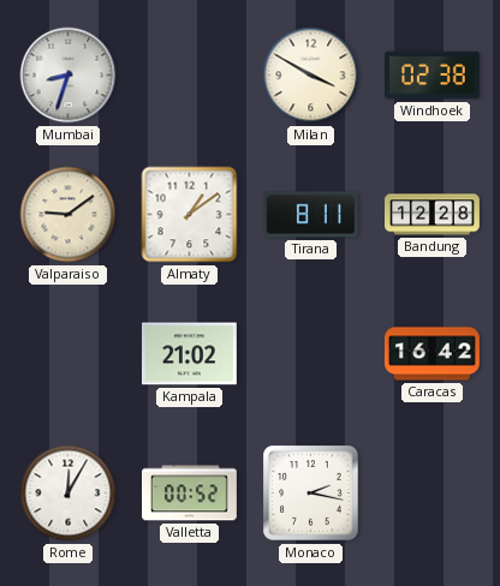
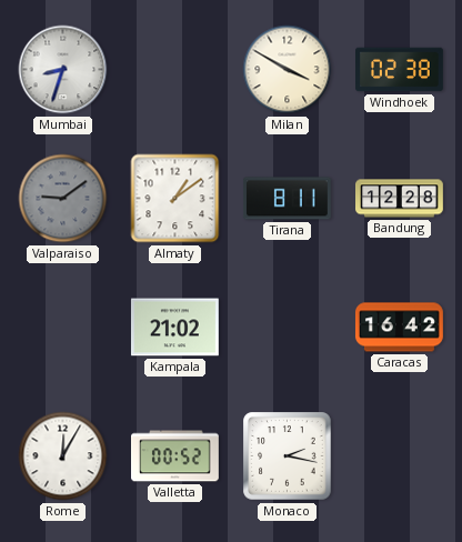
Valparaiso dial: cream -> grey (63, 199)
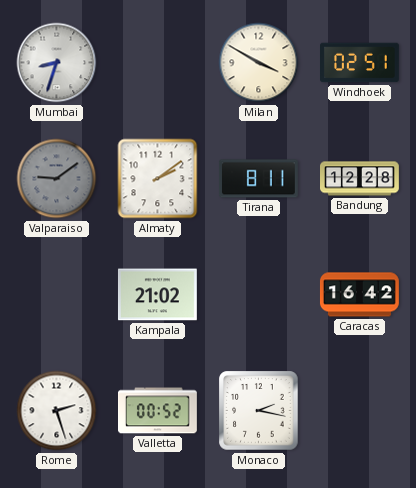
Windhoek: 02:38 -> 02:51 (360, 63)
Almaty: 1:09 -> 2:09 (158, 179)
Rome: 12:05 -> 2:27 (57, 411)
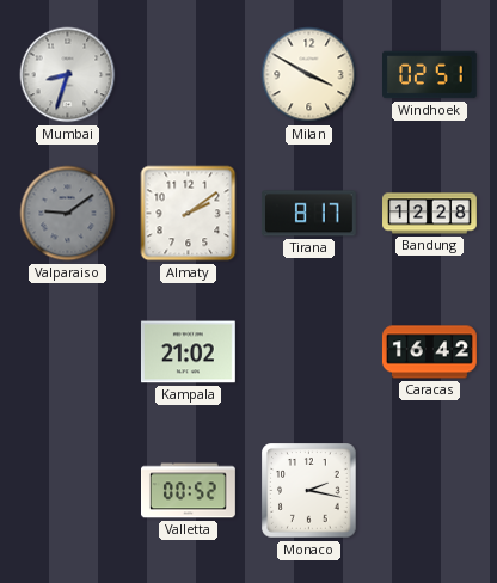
Tirana: 8:11 -> 8:17 (308, 214)
Rome: 2:27 -> none (57, 411)
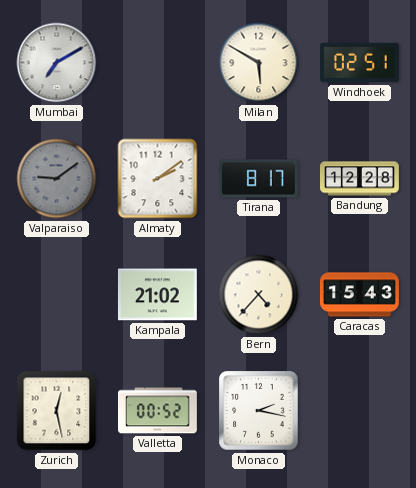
Mumbai: 8:33 -> 7:10 (57, 63)
Milan: 3:50 -> 5:50 (259, 63)
Bern: none -> 4:37 (259, 295)
Caracas: 16:42 -> 15:43 (359, 295)
Zurich: none -> 12:28 (57, 411)
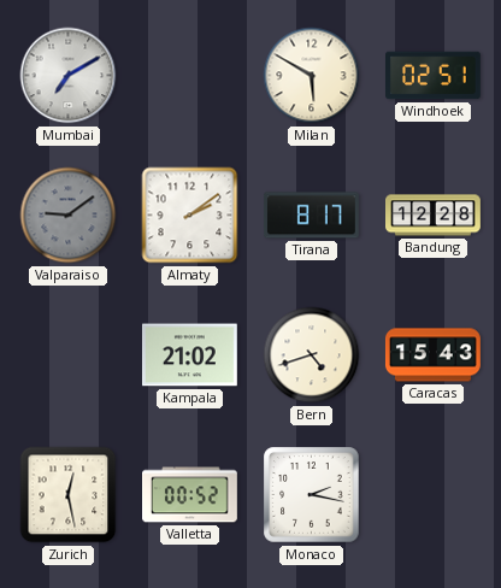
Bern: 4:37 -> 4:42 (312, 355)
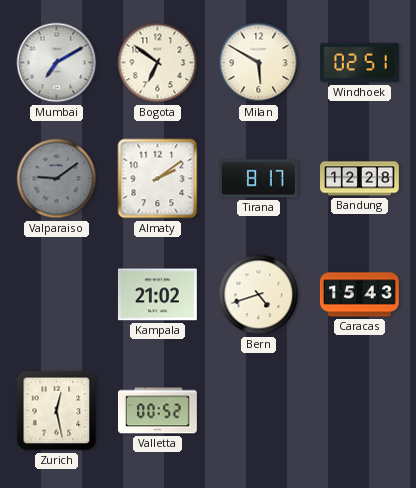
Bogota: none -> 6:51 (158, 63)
Monaco: 2:17 -> none (312, 495)
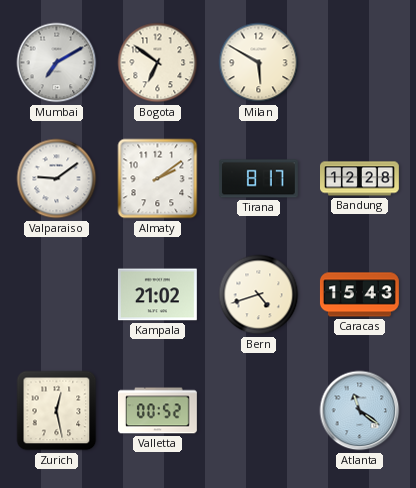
Windhoek: 02:51 -> none (360, 63)
Valparaiso dial: grey -> white (57, 179)
Atlanta: none -> 11:21 (360, 411)
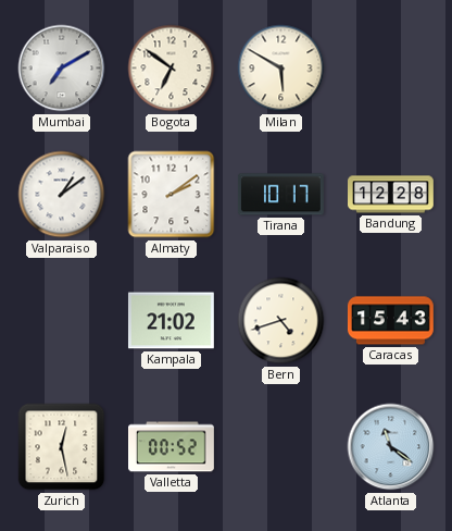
Valparaiso: 9:09 -> 1:09 (62, 195)
Tirana: 8:17 -> 10:17 (280, 195)
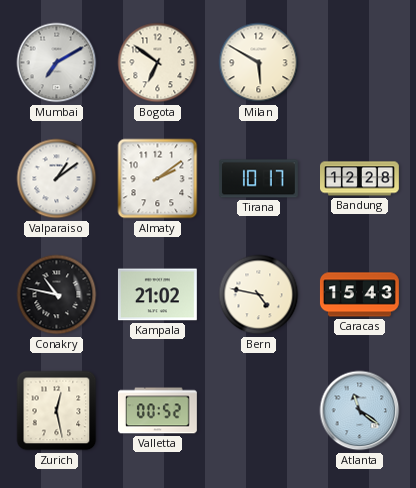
Conakry: none -> 10:47 (57, 295)
Bern: 4:42 -> 4:47 (259, 295)
